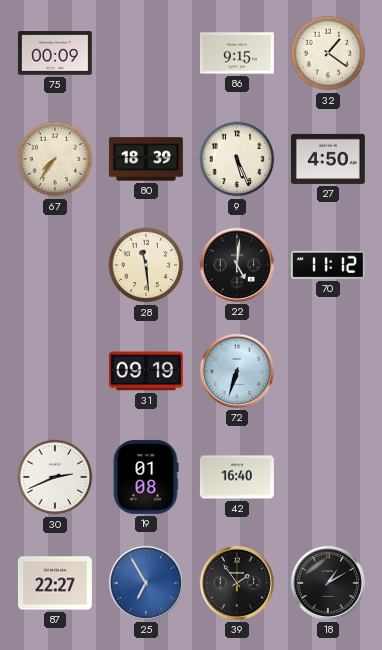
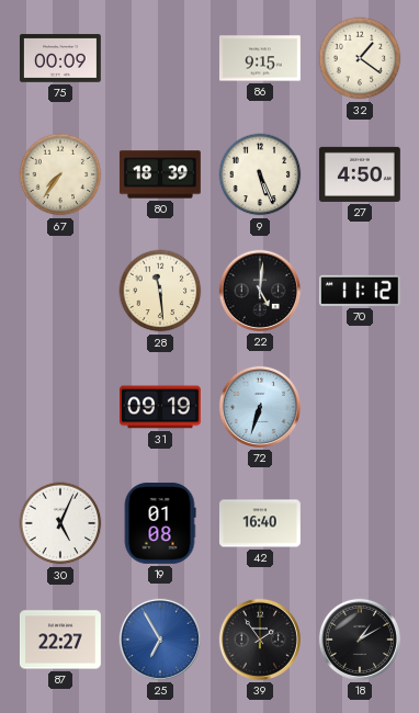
30: 2:41 -> 5:04 (60, 523)
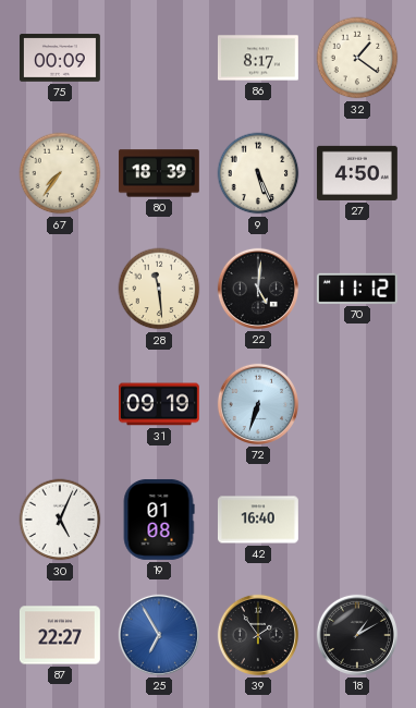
86: 9:15 -> 8:17 (258, 58)
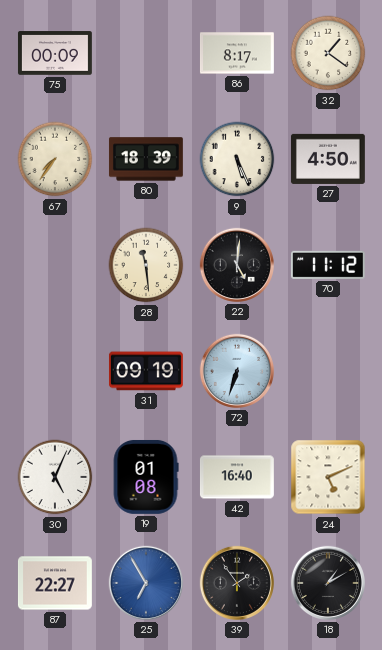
24: none -> 5:11 (328, 477)
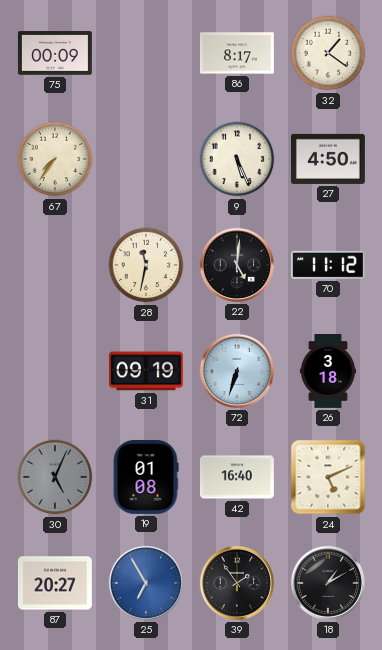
80: 18:39 -> none (146, 159)
28: 11:29 -> 11:32 (146, 265)
26: none -> 3:18 (328, 372)
30 dial: white -> grey (55, 477)
87: 22:27 -> 20:27 (55, 583)
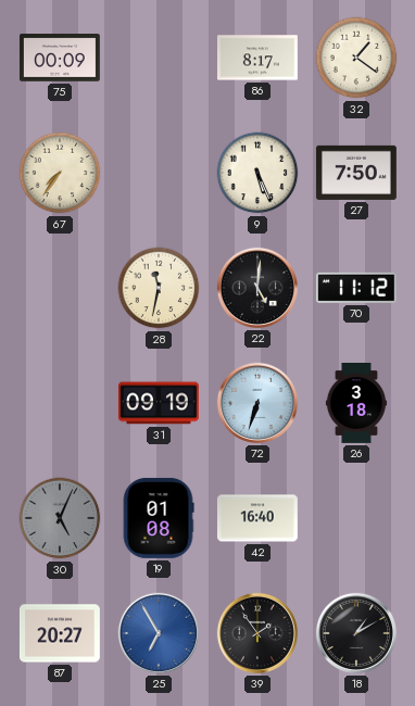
27: 4:50 -> 7:50 (356, 173)
24: 5:11 -> none (328, 477)
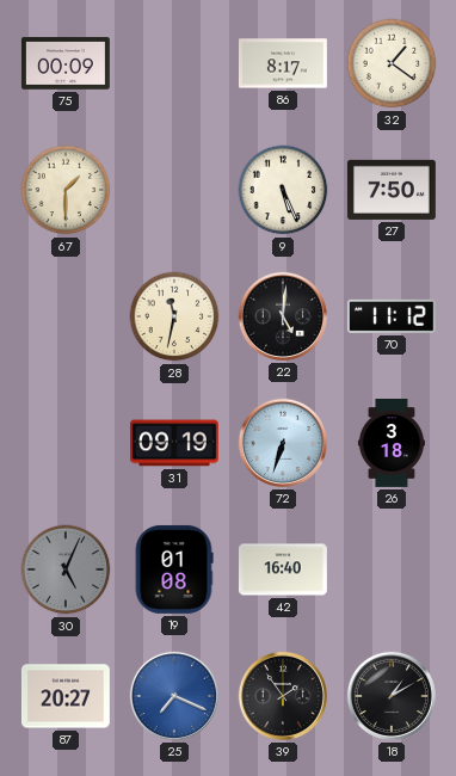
67: 7:36 -> 1:30 (66, 190)
25: 6:55 -> 7:19 (174, 696)
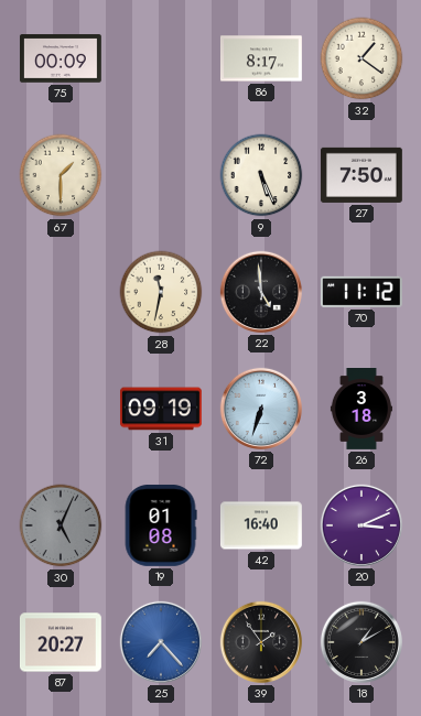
22: 5:01 -> 4:59 (261, 292)
20: none -> 3:11 (361, 525)
25: 7:19 -> 7:23 (161, 642)
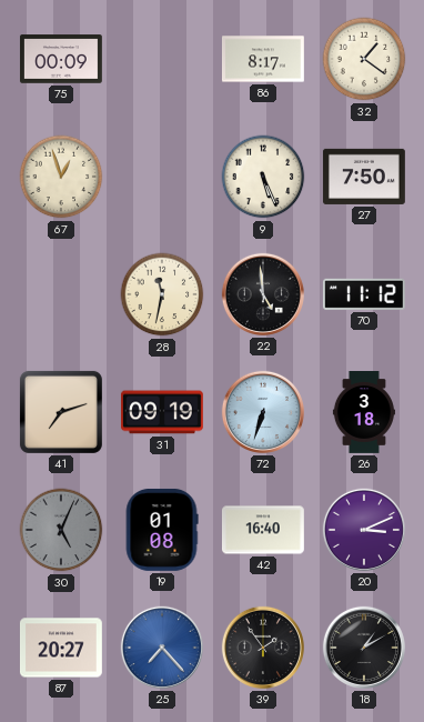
67: 1:30 -> 12:57 (61, 177)
41: none -> 7:12 (61, 412)
